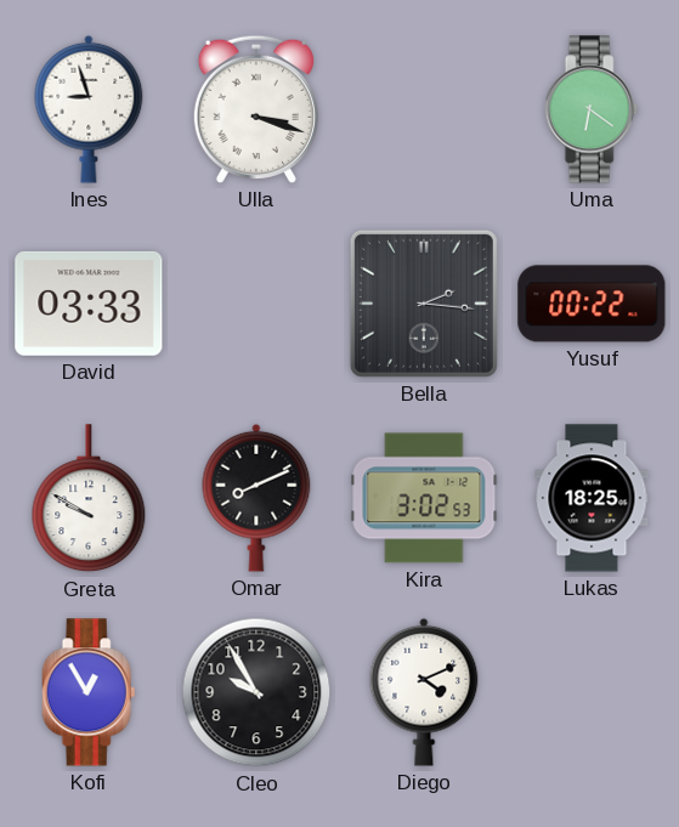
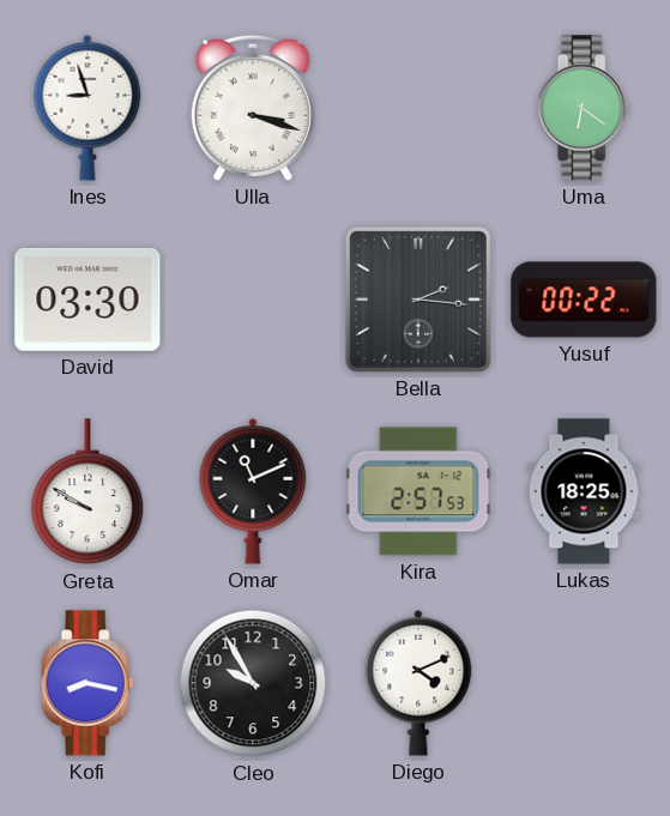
David: 03:33 -> 03:30 (87, 300)
Omar: 8:11 -> 11:11 (253, 491)
Kira: 3:02 -> 2:57 (418, 491)
Kofi: 12:55 -> 8:17 (87, 683)
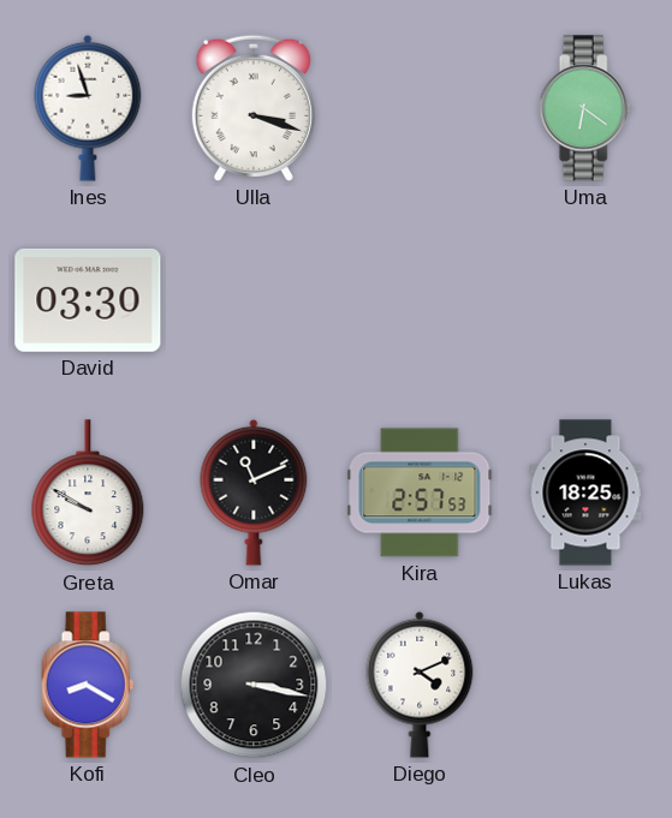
Bella: 2:16 -> none (418, 300)
Yusuf: 00:22 -> none (584, 300)
Kofi: 8:17 -> 8:20 (88, 685)
Cleo: 9:55 -> 3:17 (254, 685)
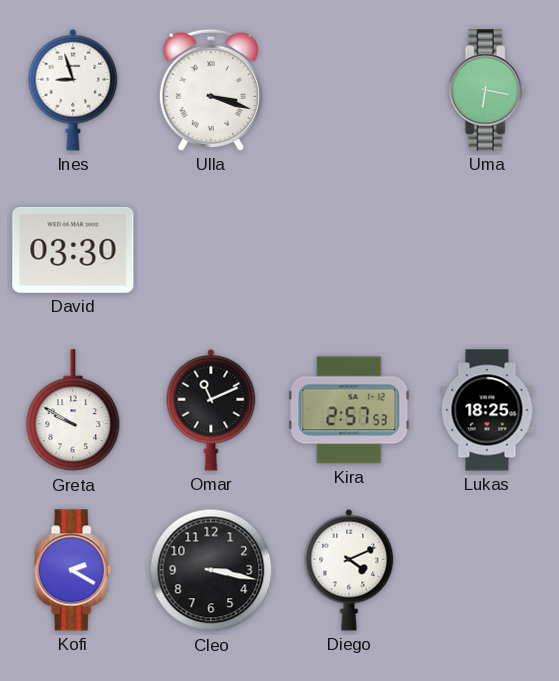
Uma: 6:21 -> 6:17 (487, 90)
Kofi: 8:20 -> 2:20 (73, 570)
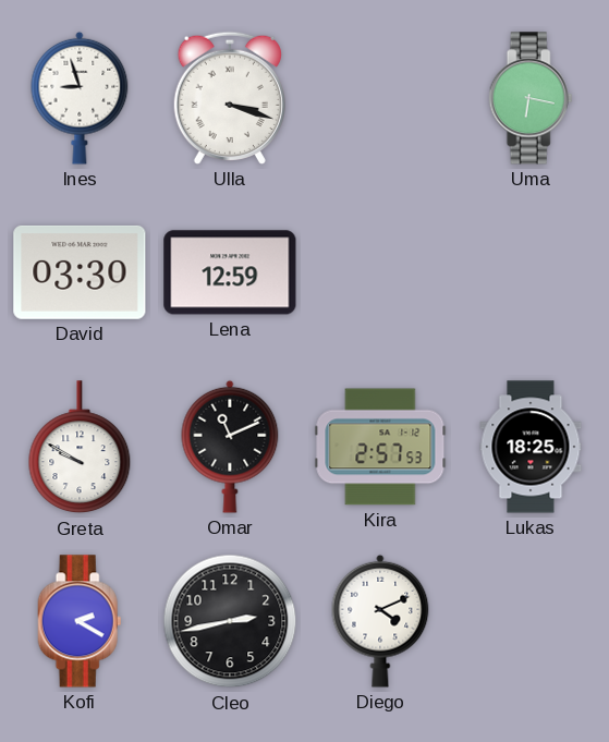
Lena: none -> 12:59 (230, 272)
Cleo: 3:17 -> 2:43 (230, 621)
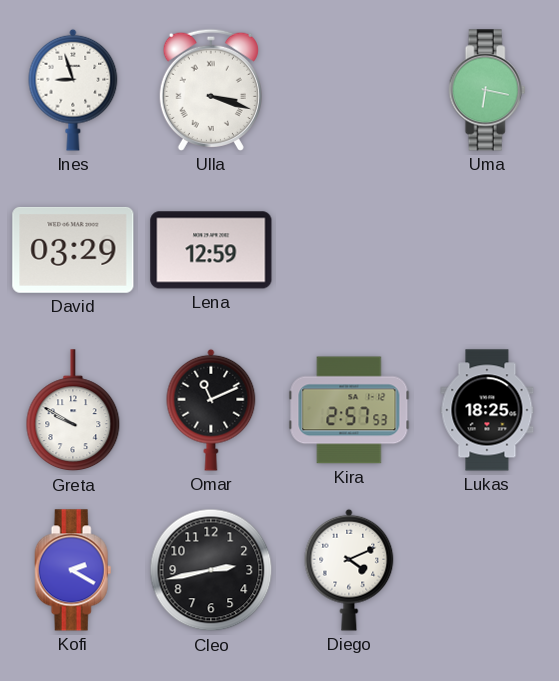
David: 03:30 -> 03:29 (73, 250)
